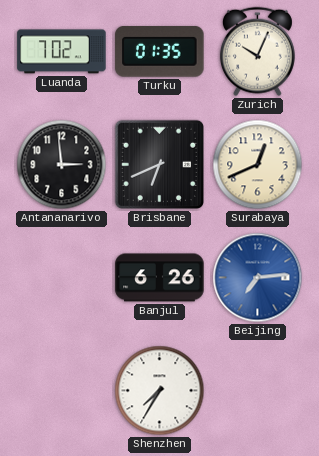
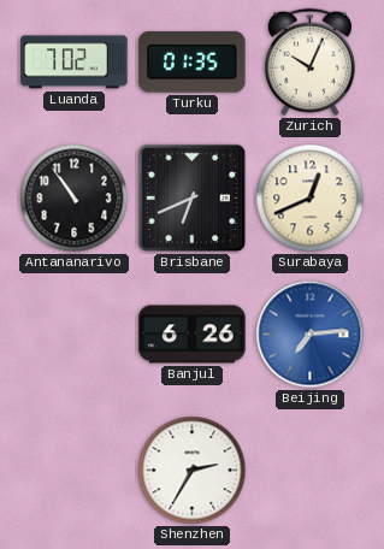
Antananarivo: 2:59 -> 10:54 (75, 199)
Shenzhen: 7:35 -> 2:35 (193, 471)
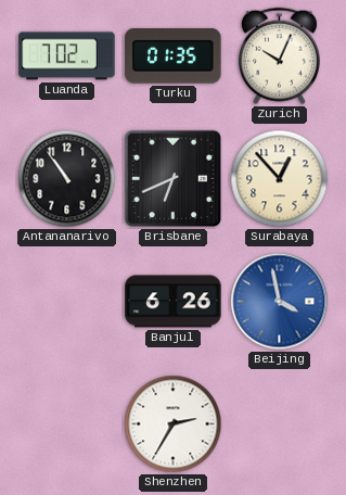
Surabaya: 12:41 -> 12:53 (280, 179)
Beijing: 7:14 -> 3:58 (280, 302)
